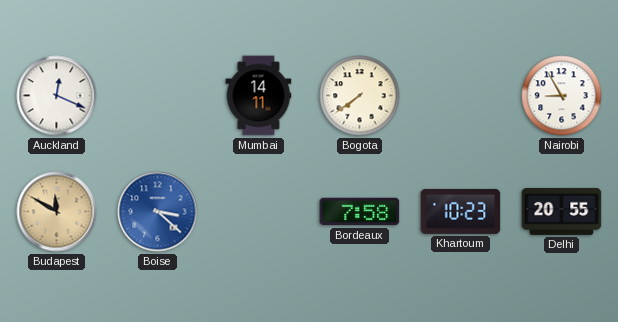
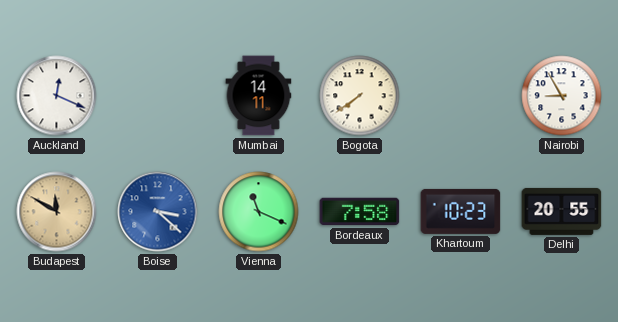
Vienna: none -> 11:19 (259, 212)
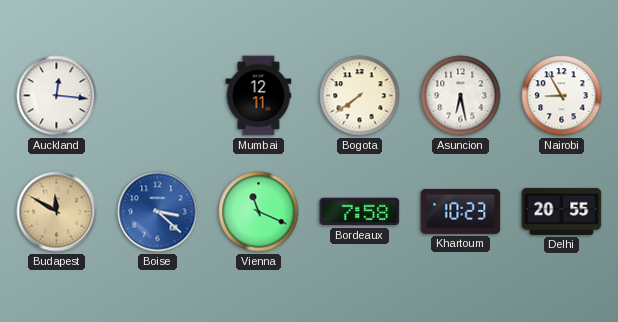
Auckland: 12:19 -> 12:16 (57, 96)
Mumbai: 14:11 -> 12:11 (259, 96)
Asuncion: none -> 6:28 (461, 96)
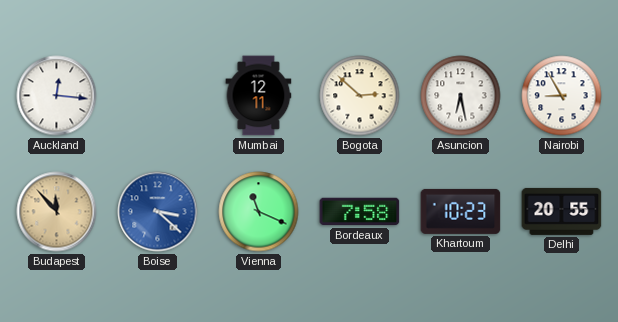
Bogota: 7:39 -> 2:52 (360, 96)
Budapest: 11:50 -> 11:53 (57, 212)
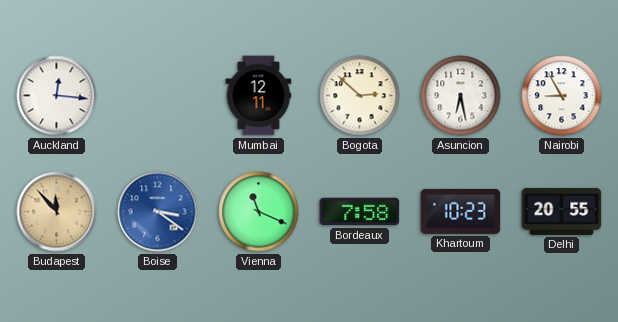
Boise: 3:22 -> 3:21 (158, 212)
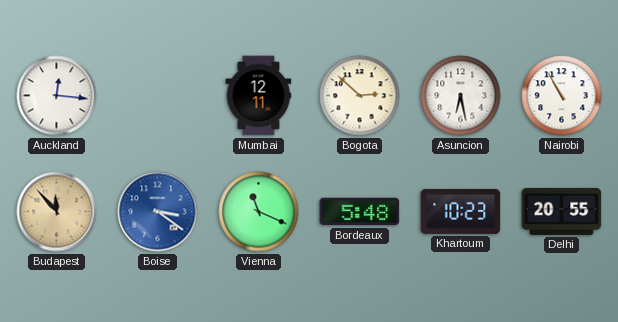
Nairobi: 8:55 -> 10:55 (562, 96)
Bordeaux: 7:58 -> 5:48 (360, 212)
